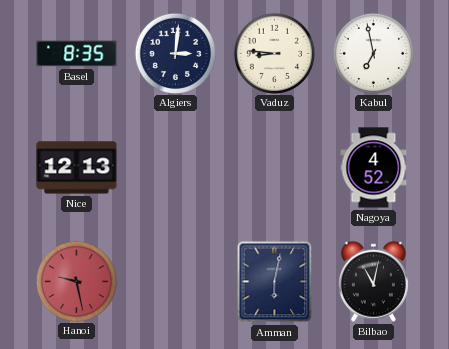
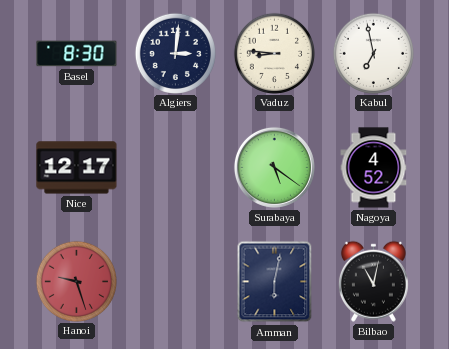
Basel: 8:35 -> 8:30 (77, 54)
Nice: 12:13 -> 12:17 (77, 168)
Surabaya: none -> 5:21 (274, 167)
Hanoi: 9:28 -> 9:27 (76, 281)
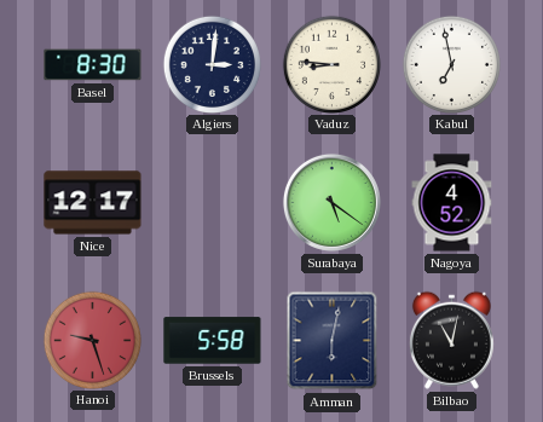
Brussels: none -> 5:58 (213, 341)
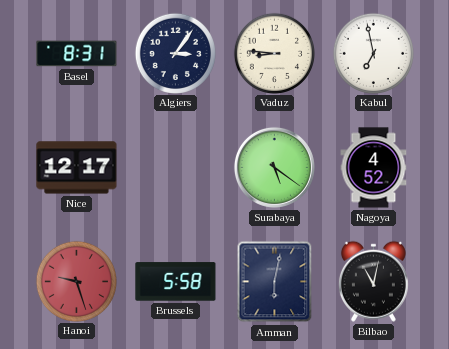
Basel: 8:30 -> 8:31 (77, 54)
Algiers: 3:01 -> 3:06 (175, 53)
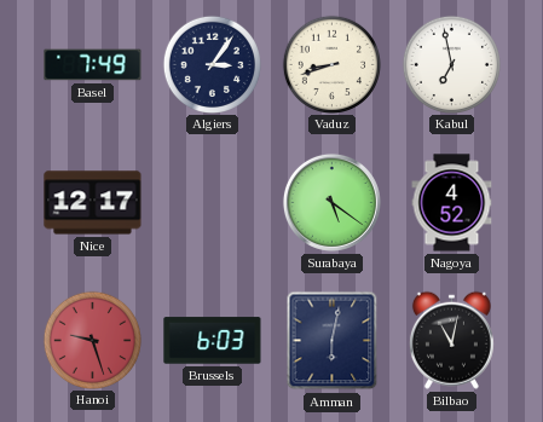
Basel: 8:31 -> 7:49 (93, 65)
Vaduz: 8:46 -> 8:42 (331, 64)
Brussels: 5:58 -> 6:03 (213, 341)
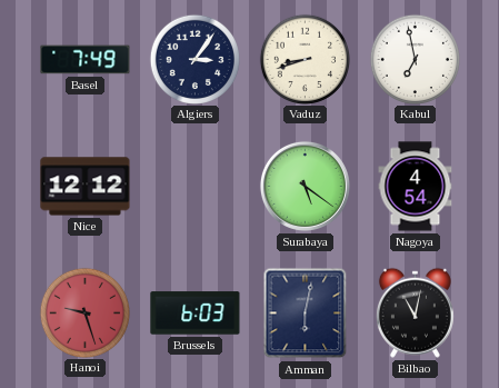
Nice: 12:17 -> 12:12 (86, 187)
Nagoya: 4:52 -> 4:54 (416, 187)
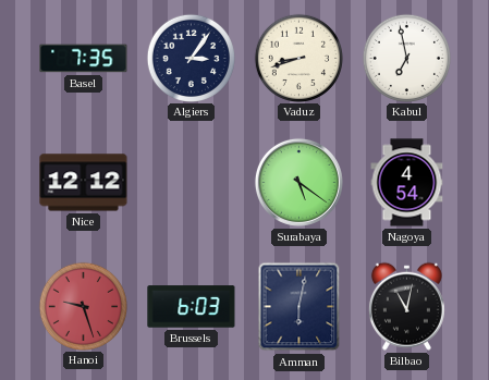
Basel: 7:49 -> 7:35 (84, 59)
